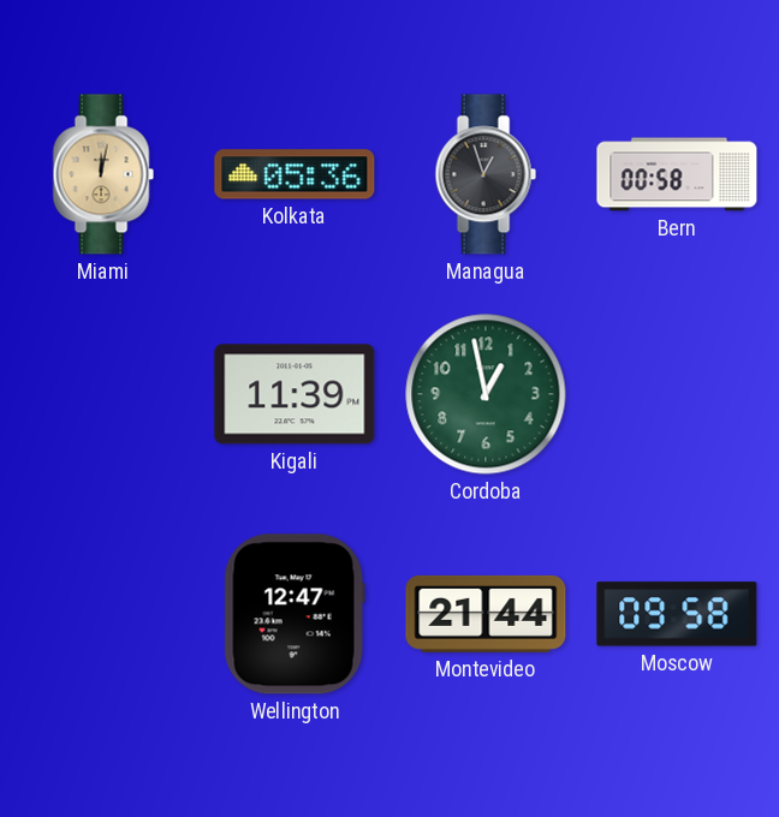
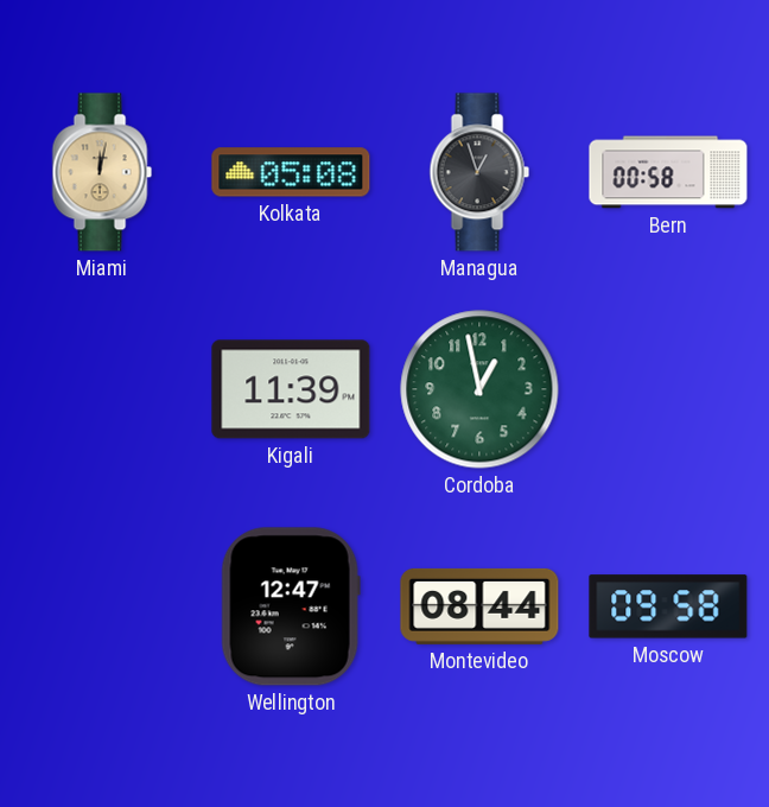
Kolkata: 05:36 -> 05:08 (291, 172)
Montevideo: 21:44 -> 08:44 (479, 606)
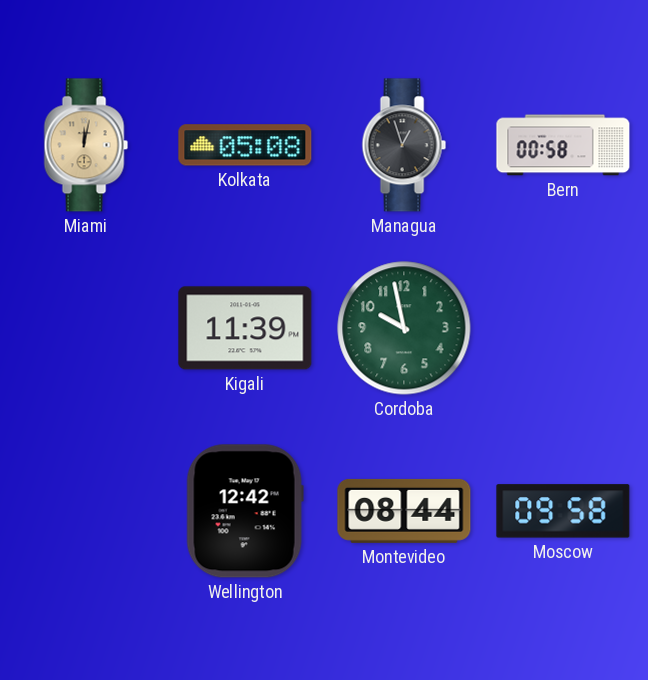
Cordoba: 12:58 -> 9:58 (404, 328)
Wellington: 12:47 -> 12:42 (245, 511)
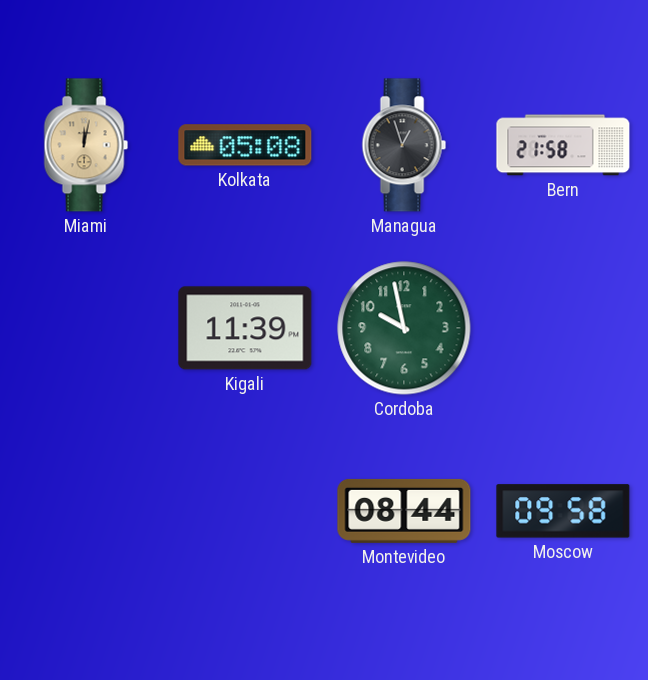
Bern: 00:58 -> 21:58 (563, 145)
Wellington: 12:42 -> none (245, 511)
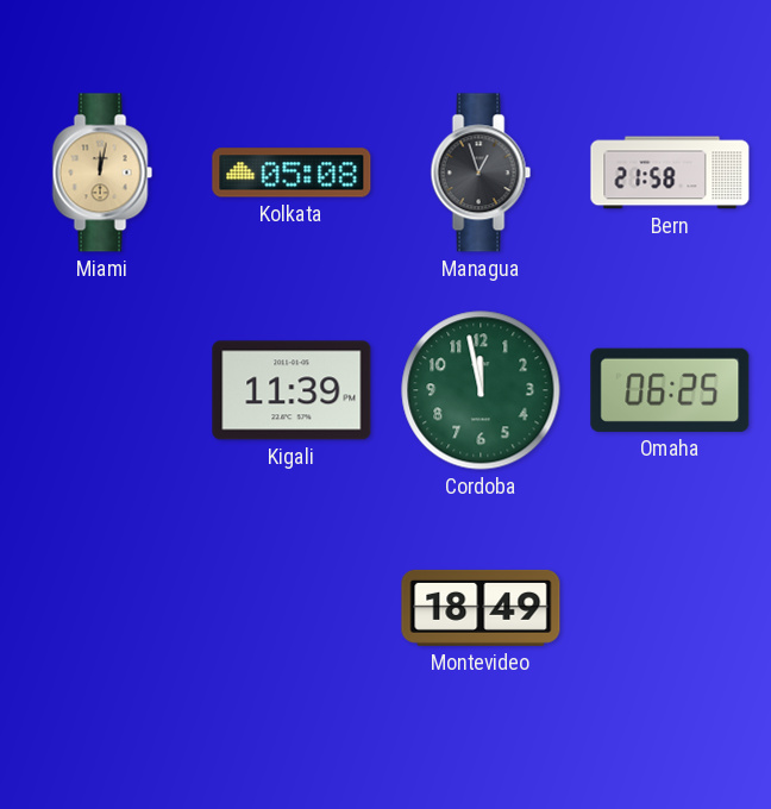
Cordoba: 9:58 -> 11:58 (481, 390)
Omaha: none -> 06:25 (670, 390)
Montevideo: 08:44 -> 18:49 (481, 608)
Moscow: 09:58 -> none (563, 511)
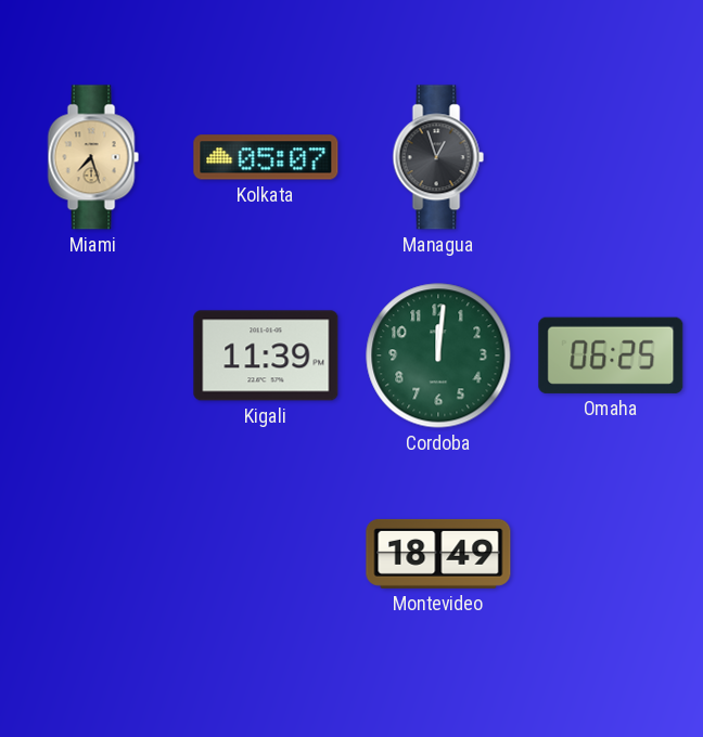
Miami: 12:02 -> 7:27 (93, 157)
Kolkata: 05:08 -> 05:07 (266, 157)
Bern: 21:58 -> none (670, 173)
Cordoba: 11:58 -> 12:01 (438, 355)
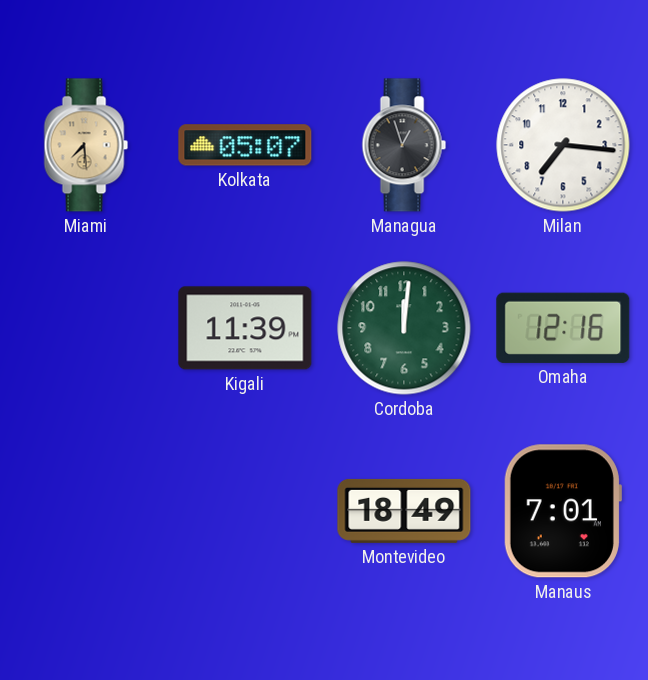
Miami: 7:27 -> 7:29 (86, 145)
Milan: none -> 7:16 (563, 145)
Omaha: 06:25 -> 12:16 (563, 328)
Manaus: none -> 7:01 (562, 511)
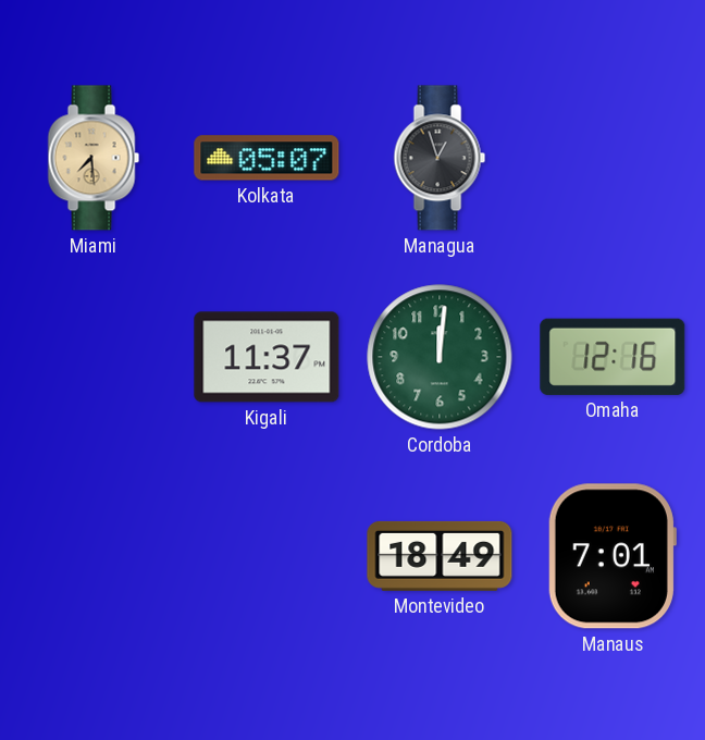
Milan: 7:16 -> none (563, 145)
Kigali: 11:39 -> 11:37 (267, 357)
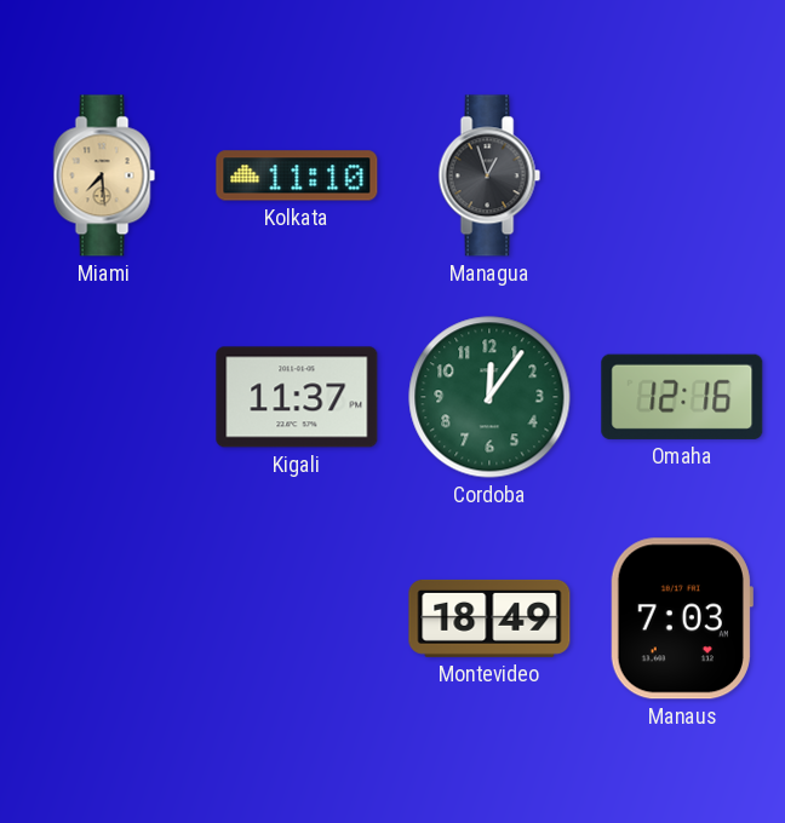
Kolkata: 05:07 -> 11:10 (297, 175)
Cordoba: 12:01 -> 12:06 (489, 397)
Manaus: 7:01 -> 7:03 (681, 618)
